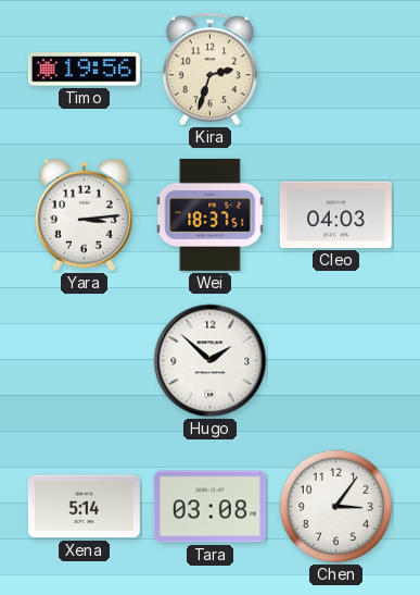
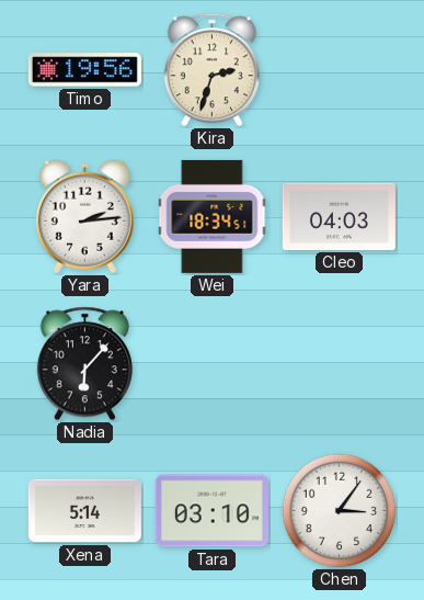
Yara: 3:14 -> 2:14 (84, 217)
Wei: 18:37 -> 18:34 (213, 216)
Nadia: none -> 6:07 (84, 364)
Hugo: 1:52 -> none (211, 361)
Tara: 03:08 -> 03:10 (211, 511)
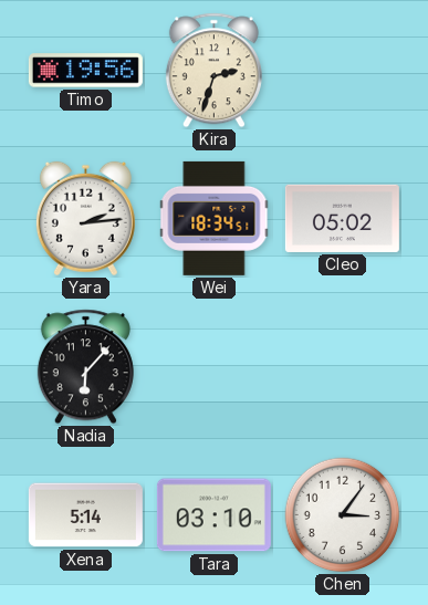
Cleo: 04:03 -> 05:02 (342, 218)
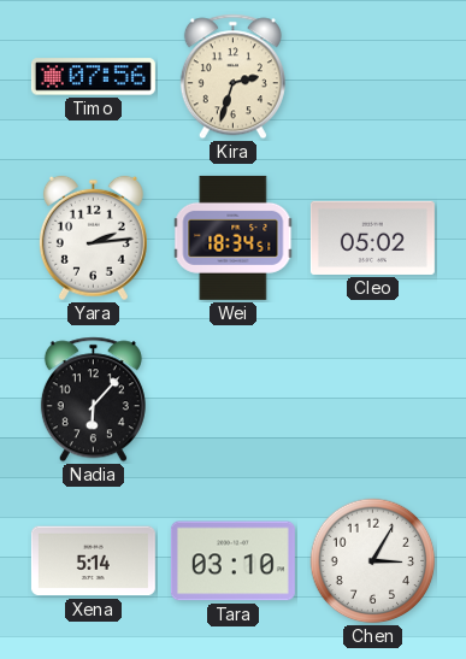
Timo: 19:56 -> 07:56 (93, 77)
Chen: 3:06 -> 3:05 (373, 561)
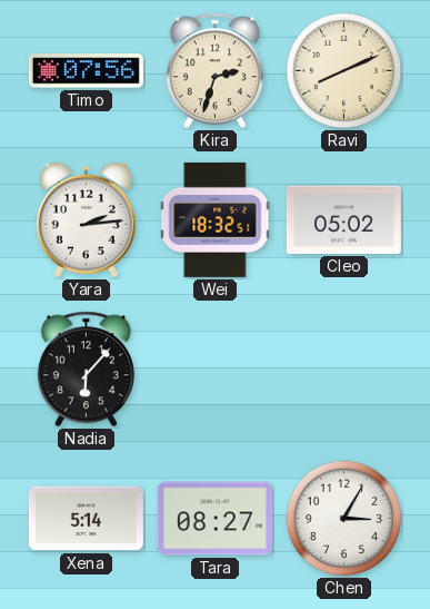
Ravi: none -> 8:11 (344, 71)
Wei: 18:34 -> 18:32 (216, 219)
Tara: 03:10 -> 08:27 (214, 519)
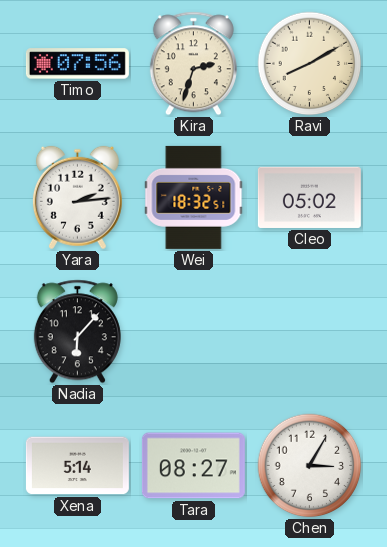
Ravi: 8:11 -> 8:10 (310, 64)
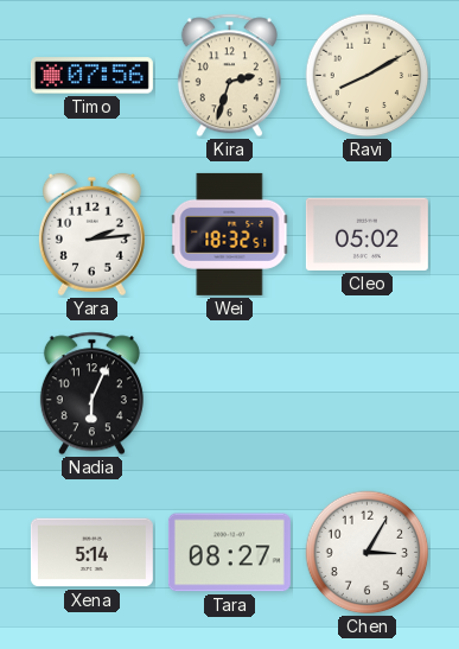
Nadia: 6:07 -> 6:04 (91, 394)
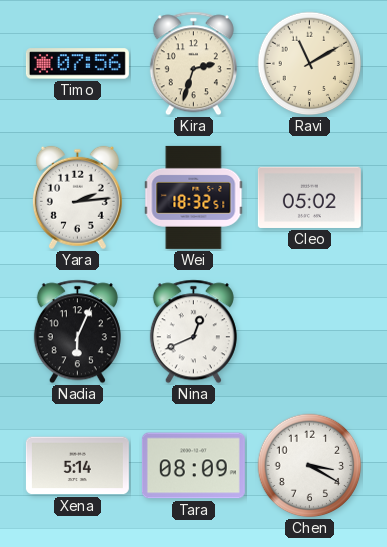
Ravi: 8:10 -> 11:10 (310, 64)
Nina: none -> 12:41 (193, 332)
Tara: 08:27 -> 08:09 (193, 466)
Chen: 3:05 -> 3:20 (310, 466)
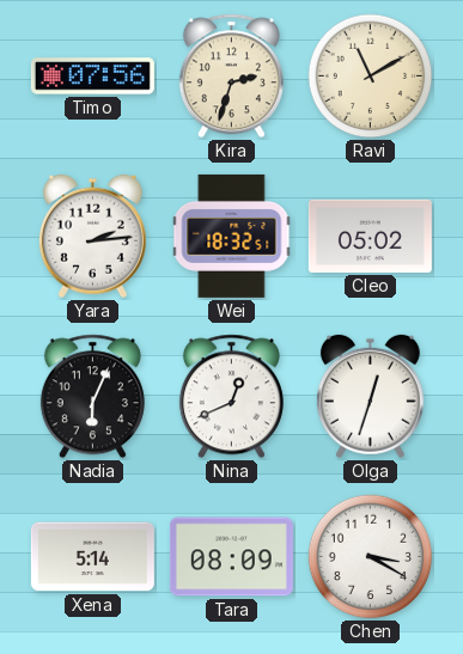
Olga: none -> 12:33 (370, 397)
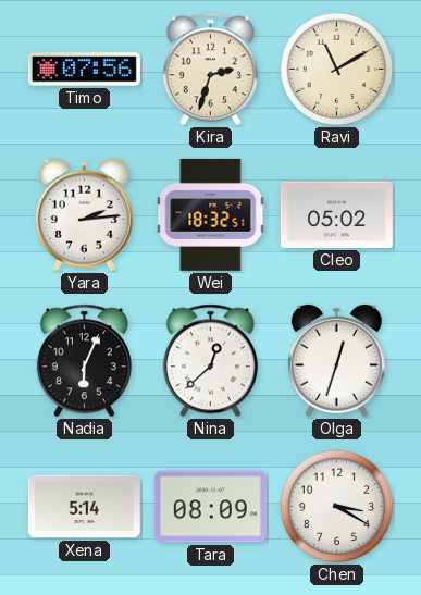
Nina: 12:41 -> 12:38 (210, 361)
